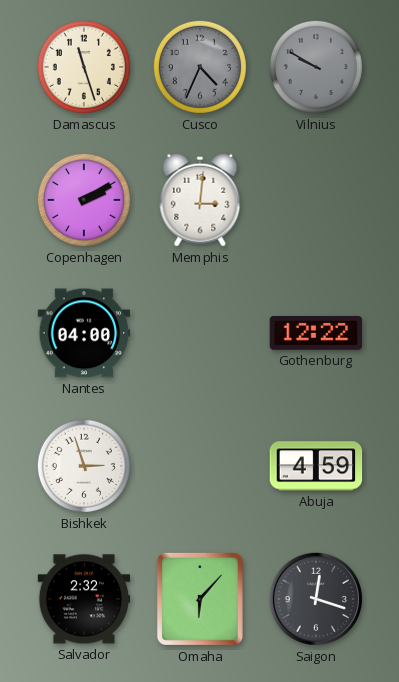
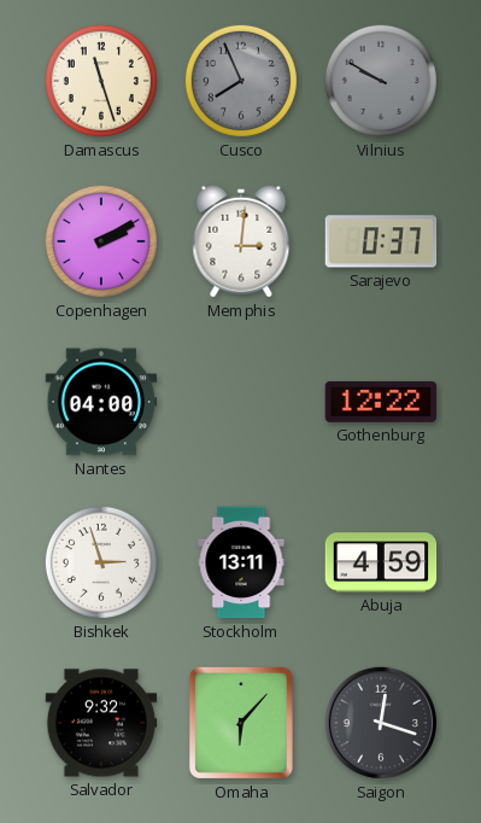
Cusco: 4:34 -> 7:56 (241, 81)
Sarajevo: none -> 0:37 (381, 241)
Stockholm: none -> 13:11 (241, 562)
Salvador: 2:32 -> 9:32 (101, 723)
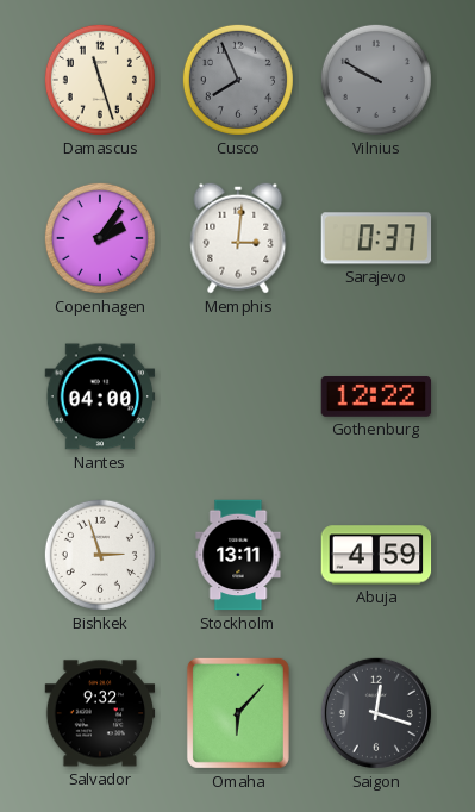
Copenhagen: 2:10 -> 2:06 (100, 238)
